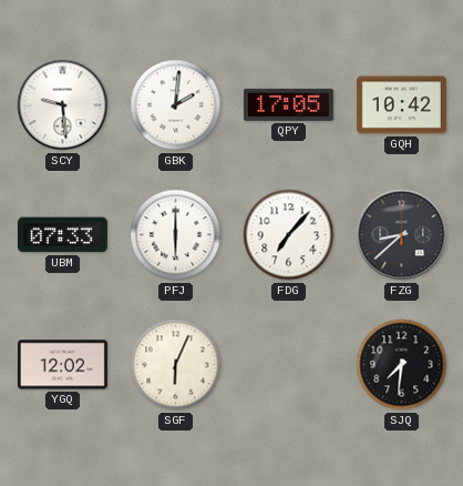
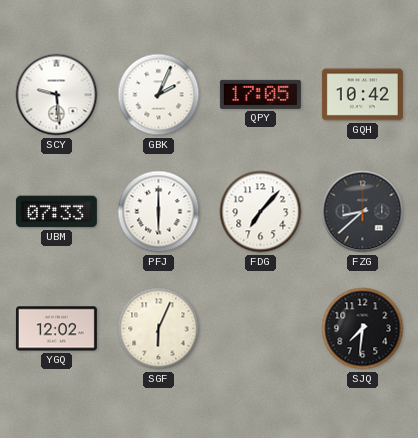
GBK: 2:01 -> 2:04 (159, 95)
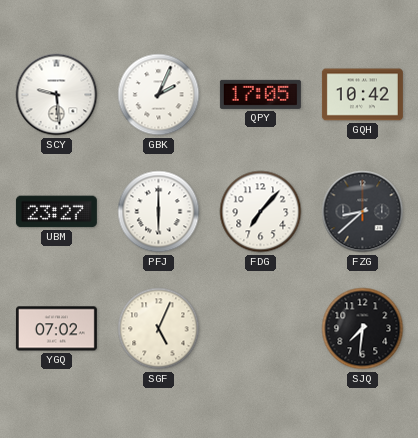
UBM: 07:33 -> 23:27 (56, 212)
YGQ: 12:02 -> 07:02 (56, 329)
SGF: 6:04 -> 5:04 (159, 329)
